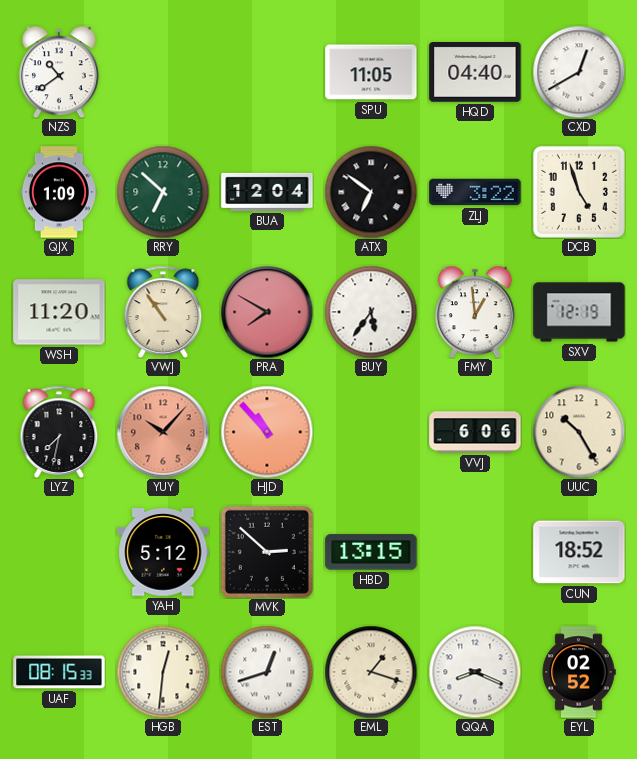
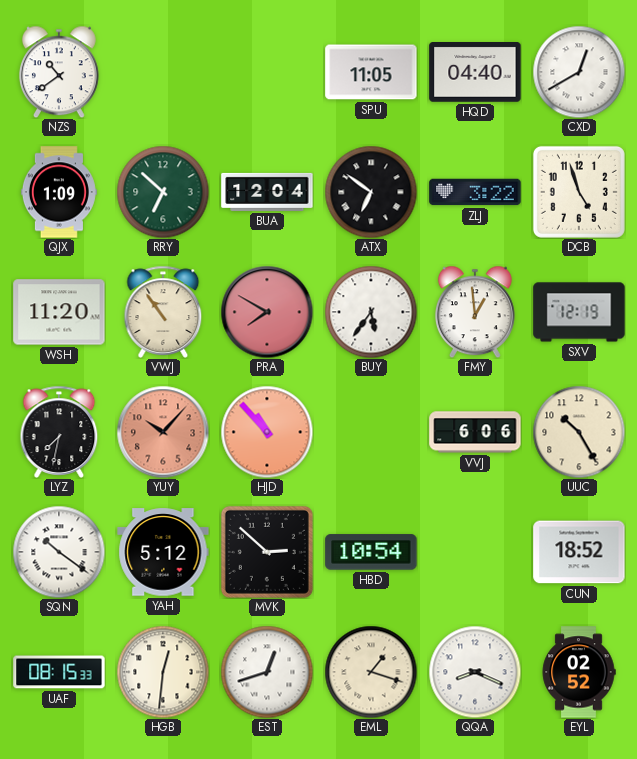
SQN: none -> 10:21 (59, 552)
HBD: 13:15 -> 10:54 (371, 552)
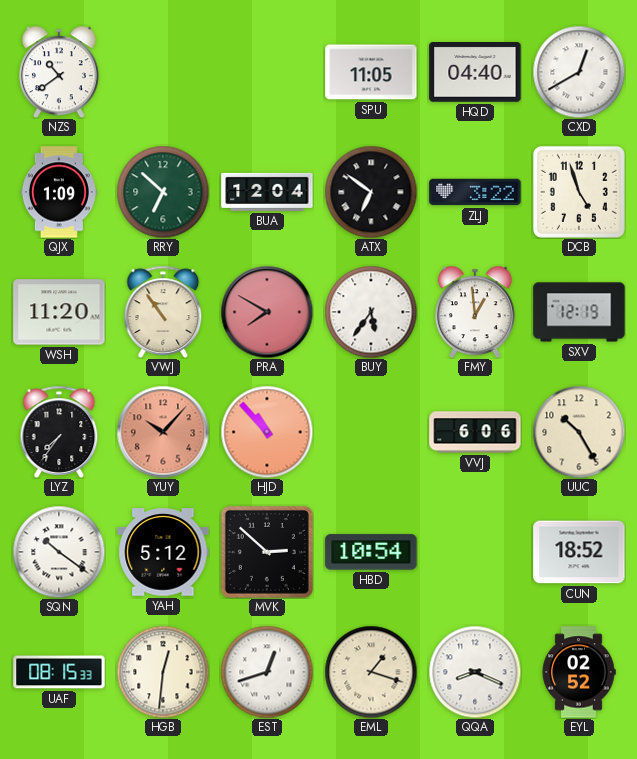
LYZ: 7:32 -> 7:36 (59, 432)
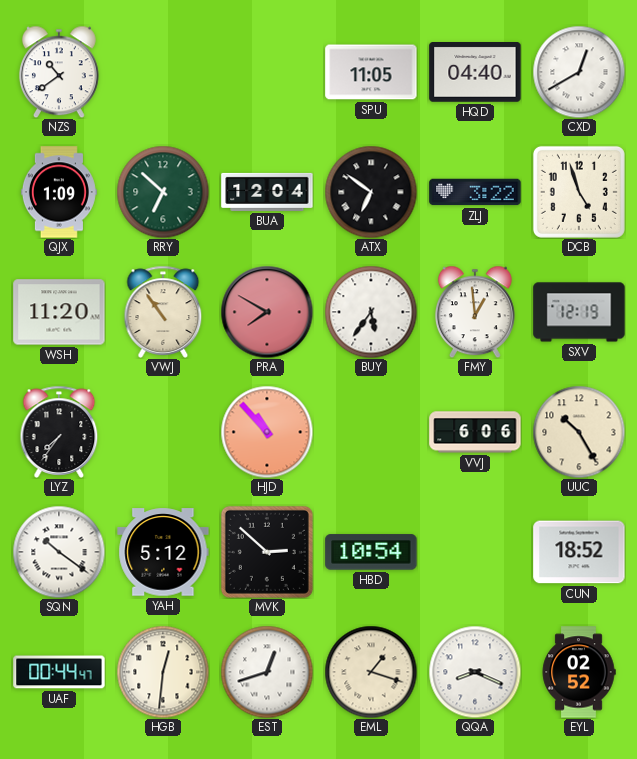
YUY: 10:07 -> none (163, 432)
UAF: 08:15 -> 00:44 (59, 672)
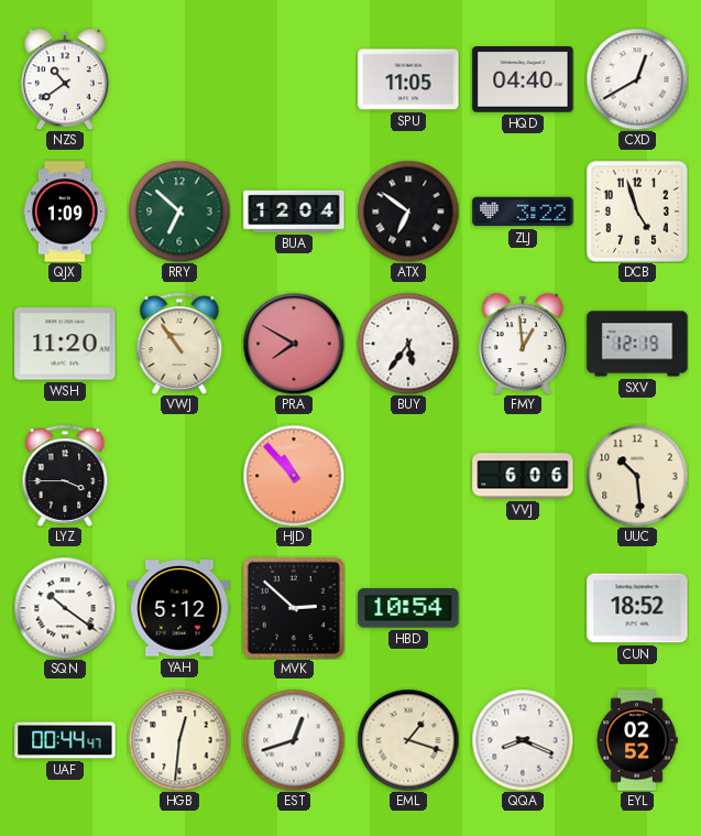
LYZ: 7:36 -> 3:45 (65, 476)
UUC: 10:25 -> 10:29 (637, 476)
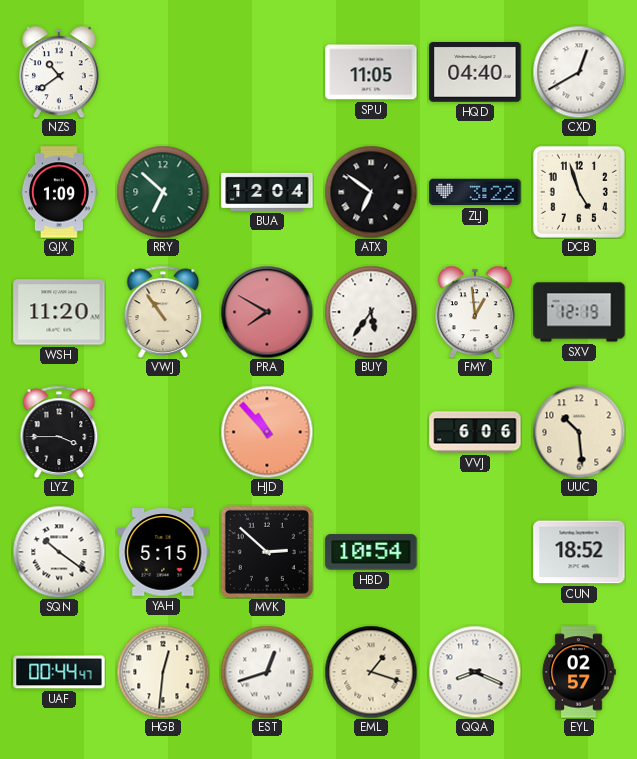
YAH: 5:12 -> 5:15 (163, 552)
EYL: 02:52 -> 02:57 (579, 672)
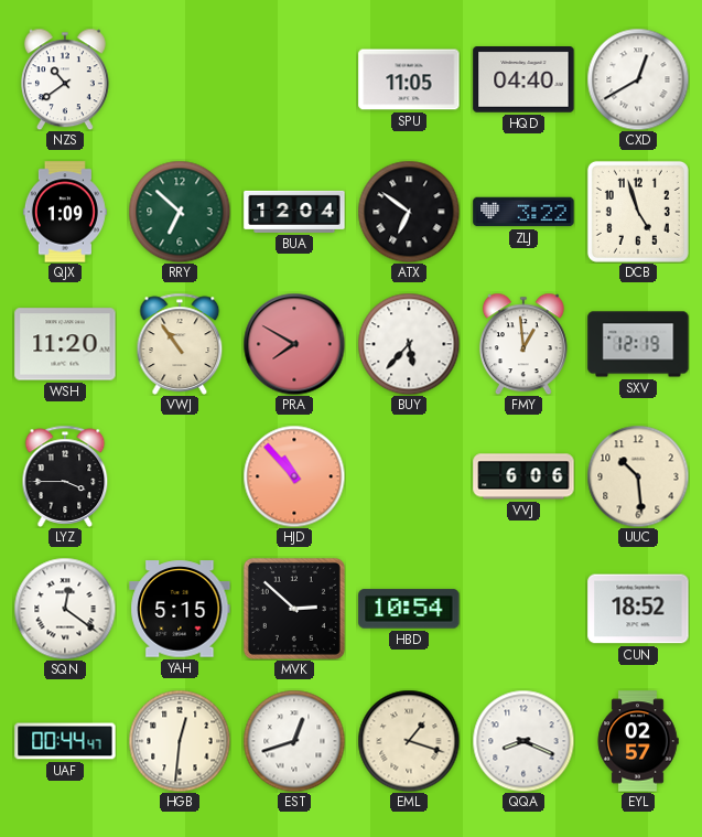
BUY: 5:36 -> 5:37 (409, 344)
SQN: 10:21 -> 12:21 (65, 609)
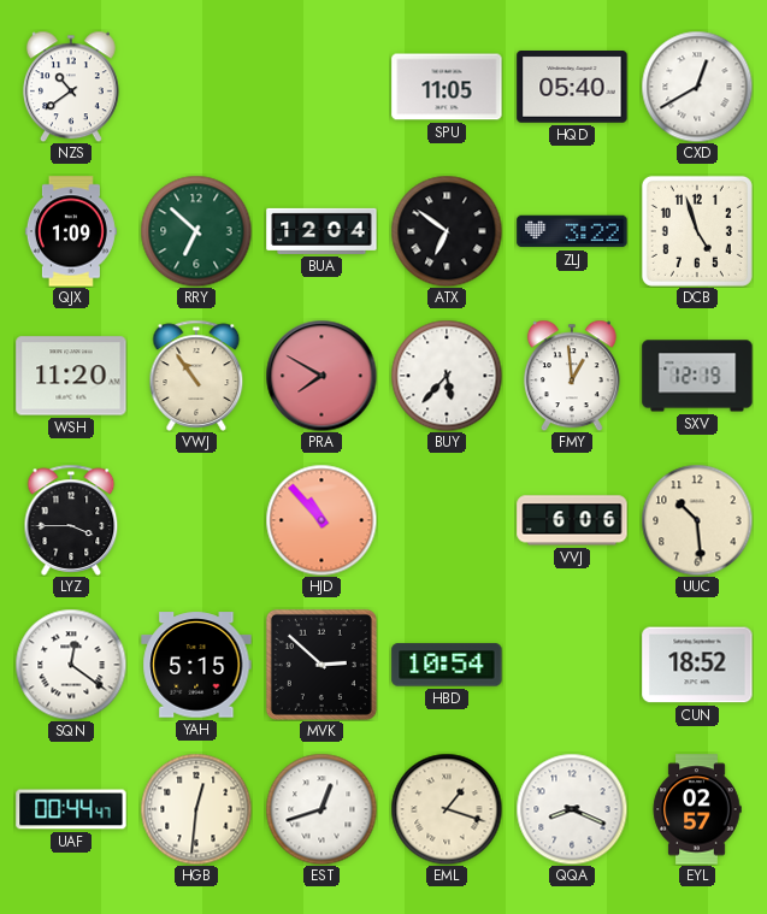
HQD: 04:40 -> 05:40 (572, 88)
